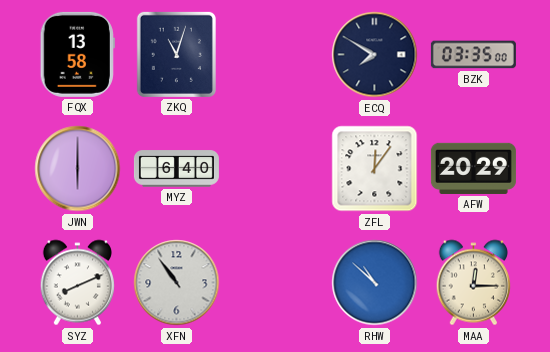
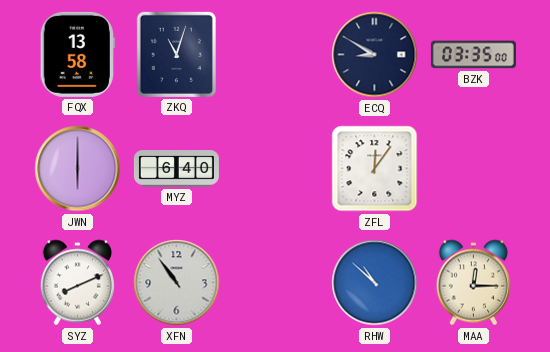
ECQ: 7:50 -> 8:50 (375, 55)
AFW: 20:29 -> none (473, 168)
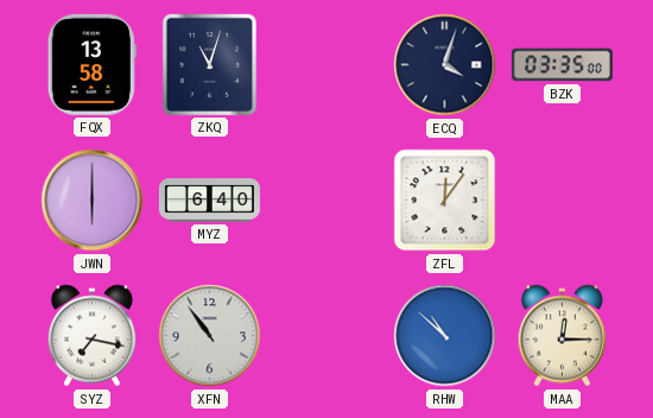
ECQ: 8:50 -> 4:03 (445, 65)
SYZ: 8:11 -> 7:17 (91, 336)
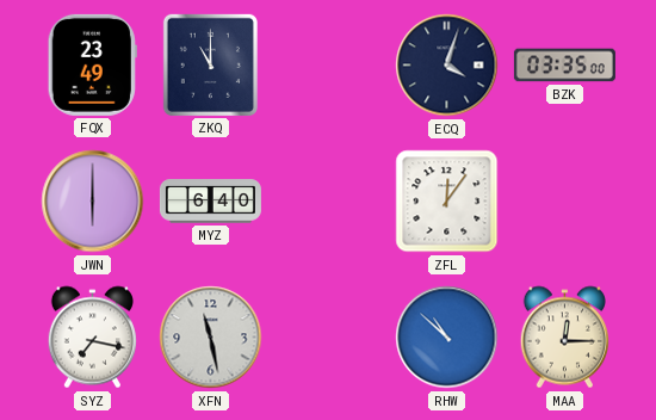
FQX: 13:58 -> 23:49 (92, 64)
ZKQ: 11:03 -> 11:00 (210, 64)
XFN: 10:54 -> 11:28 (211, 338)
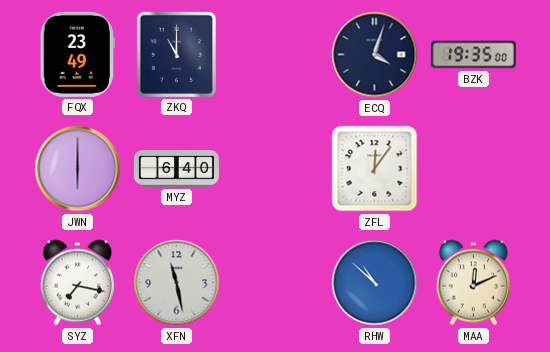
BZK: 03:35 -> 19:35 (473, 55)
MAA: 12:15 -> 12:11 (473, 283)
